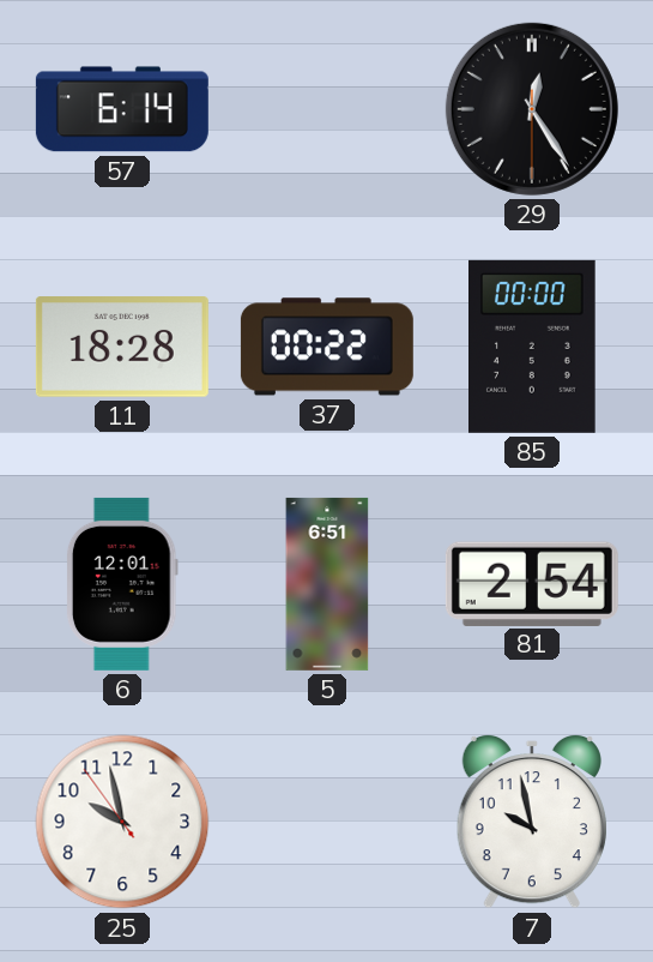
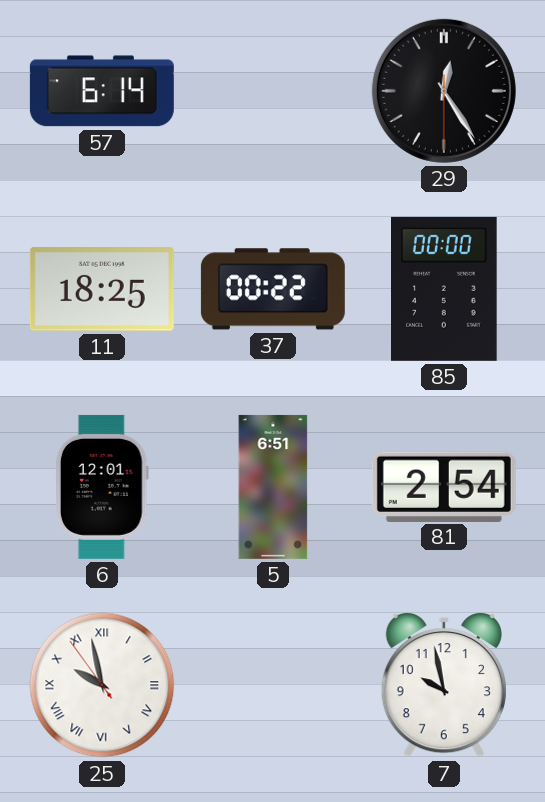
11: 18:28 -> 18:25 (102, 289)
25 numerals: Arabic -> Roman (102, 685)
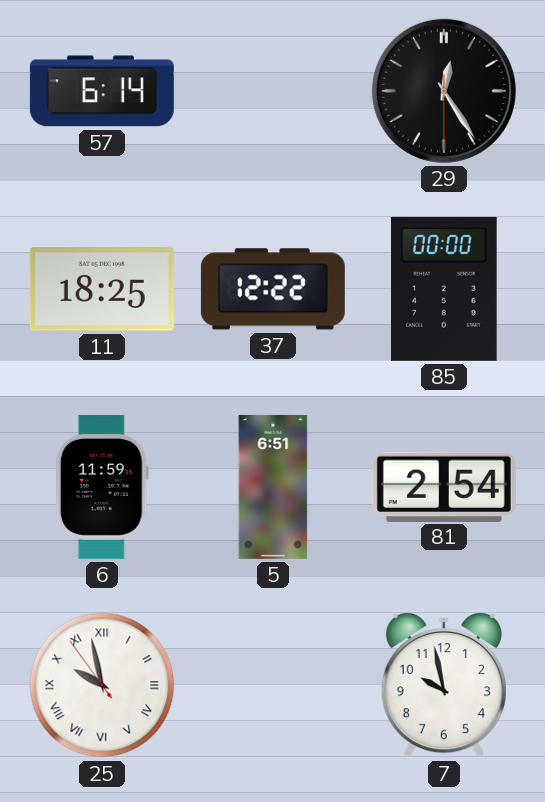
37: 00:22 -> 12:22 (273, 289)
6: 12:01 -> 11:59 (102, 487)
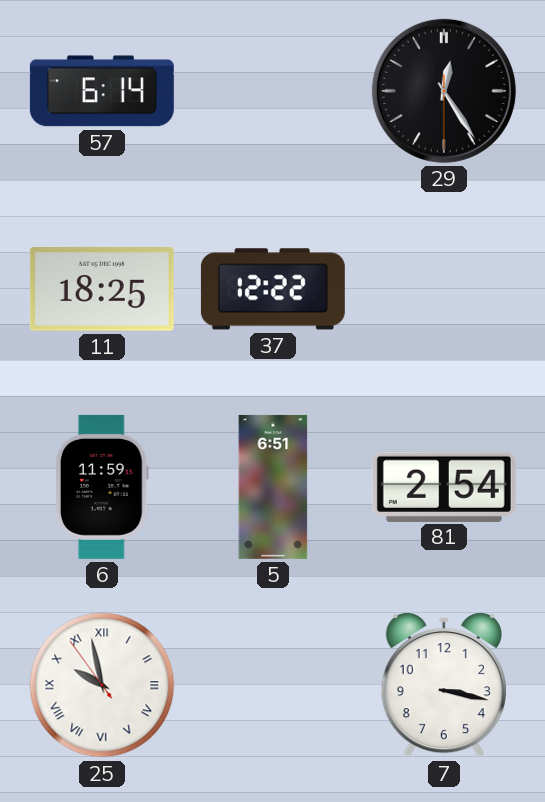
85: 00:00 -> none (445, 289)
7: 9:58 -> 3:17 (444, 685)
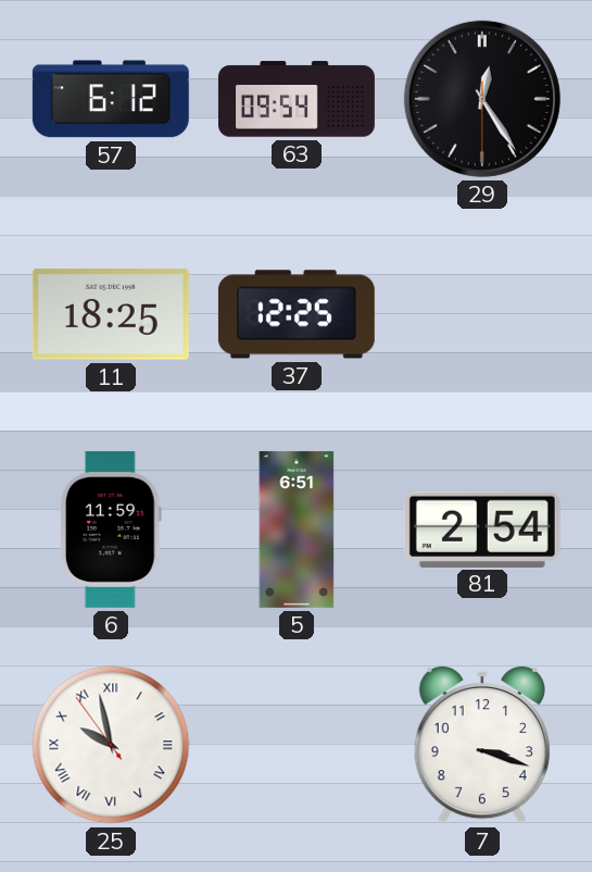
57: 6:14 -> 6:12 (111, 99)
63: none -> 09:54 (297, 99)
37: 12:22 -> 12:25 (297, 314)
7: 3:17 -> 3:18 (482, 745)
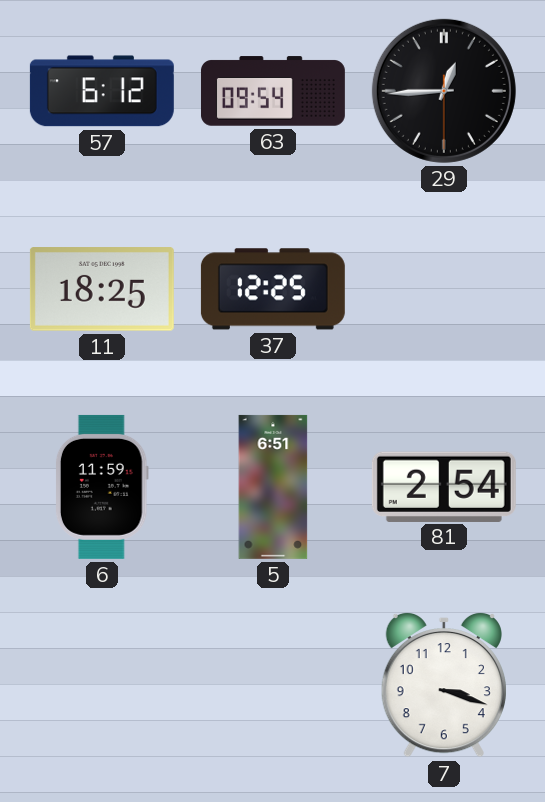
29: 12:24 -> 12:44 (444, 91)
25: 9:57 -> none (111, 745)
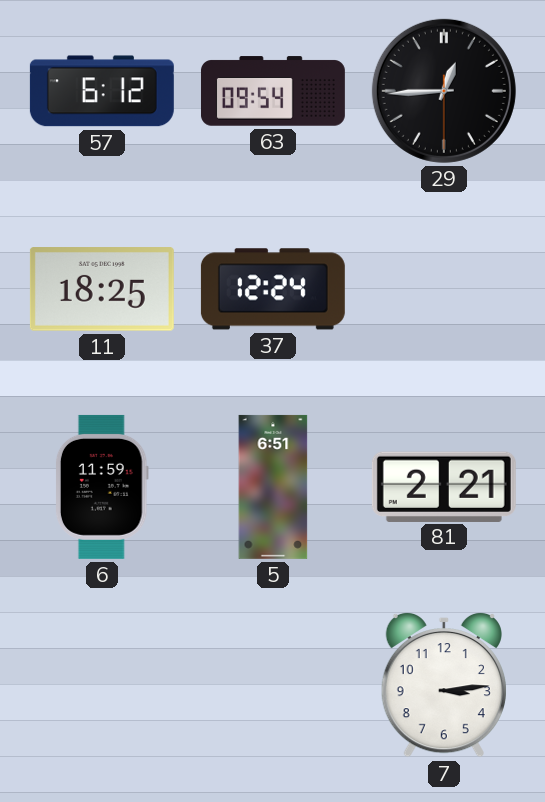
37: 12:25 -> 12:24 (273, 289)
81: 2:54 -> 2:21 (444, 486)
7: 3:18 -> 3:14 (444, 685)
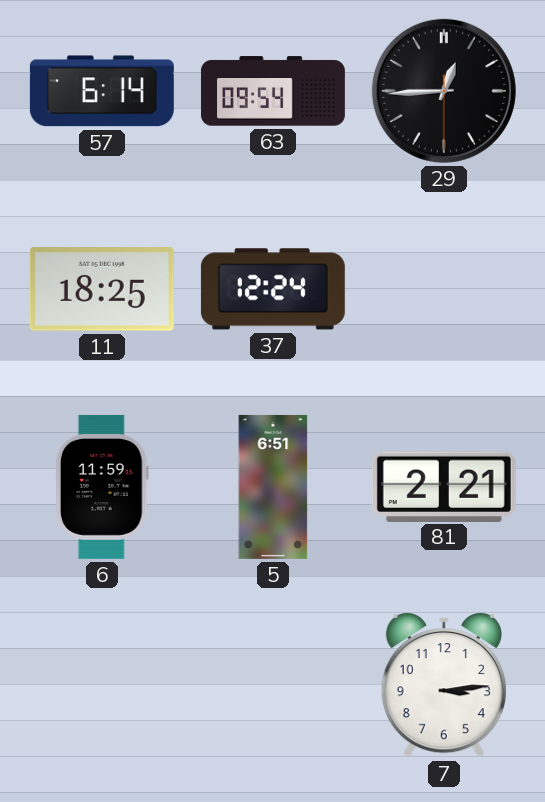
57: 6:12 -> 6:14 (102, 91)
